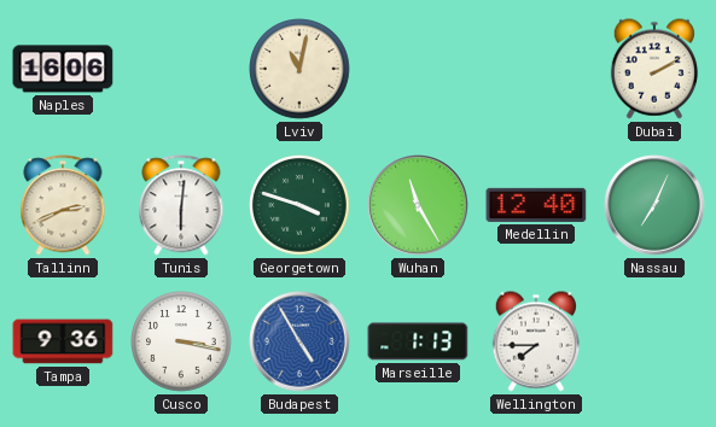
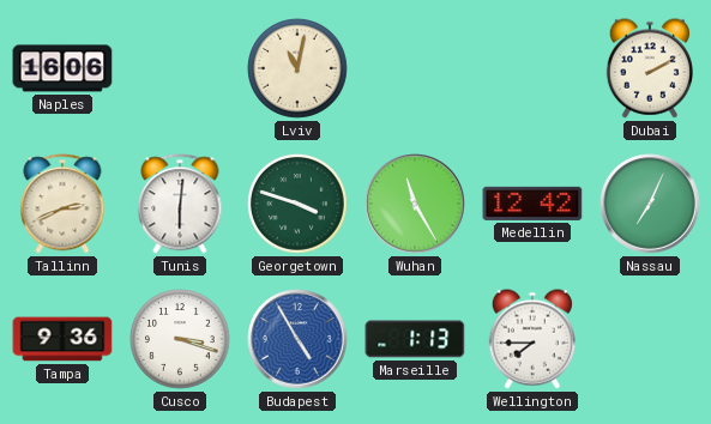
Medellin: 12:40 -> 12:42 (532, 204)
Cusco: 3:17 -> 3:18 (181, 340)
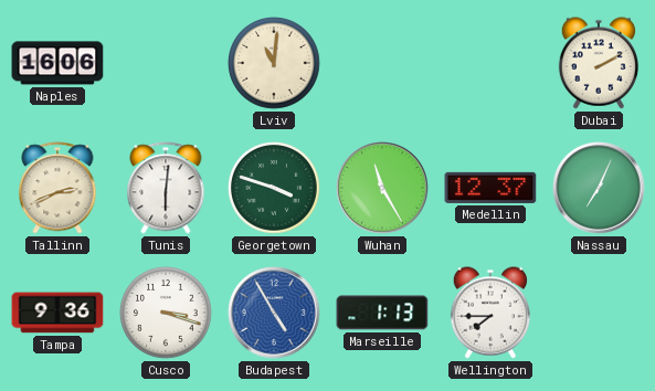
Lviv: 11:02 -> 11:01 (275, 64)
Medellin: 12:42 -> 12:37 (490, 188)
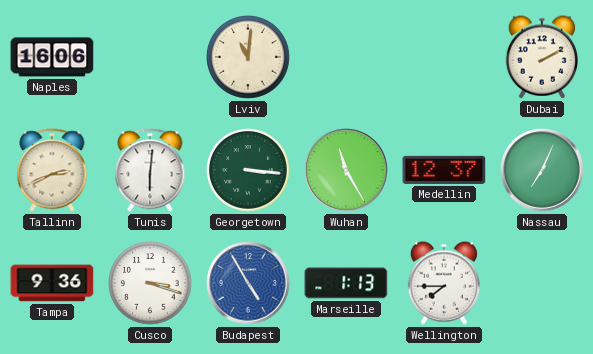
Georgetown: 3:48 -> 3:16 (249, 171)
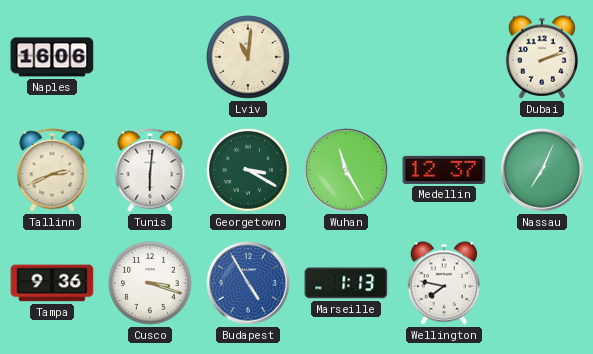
Dubai: 2:10 -> 2:12 (542, 57)
Georgetown: 3:16 -> 3:20 (249, 171)
Wellington: 7:45 -> 7:47 (444, 283)
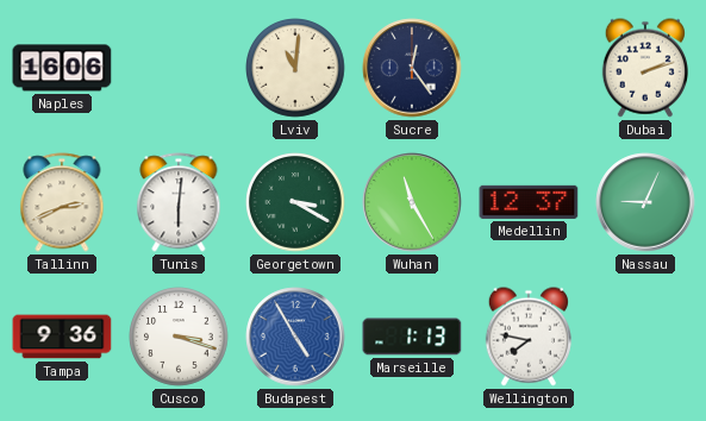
Sucre: none -> 12:24 (412, 68)
Nassau: 7:04 -> 9:04 (645, 202)
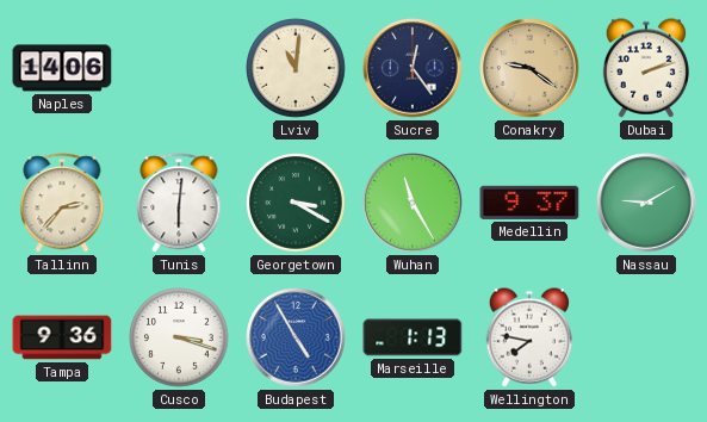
Naples: 16:06 -> 14:06 (62, 68)
Conakry: none -> 9:21 (529, 68)
Tallinn: 2:41 -> 2:37 (62, 203)
Medellin: 12:37 -> 9:37 (529, 203)
Nassau: 9:04 -> 9:10 (646, 203)
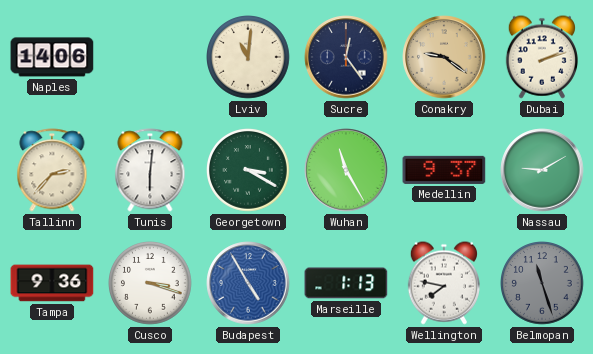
Belmopan: none -> 11:27 (543, 284)
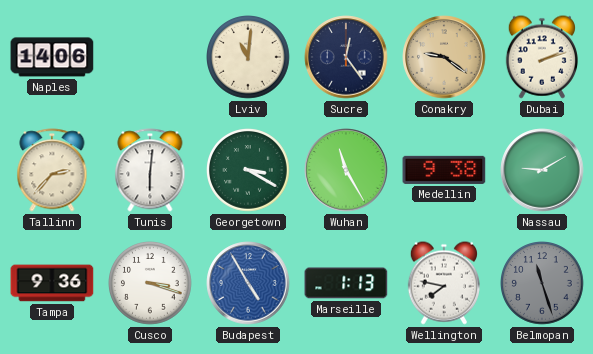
Medellin: 9:37 -> 9:38 (444, 170)
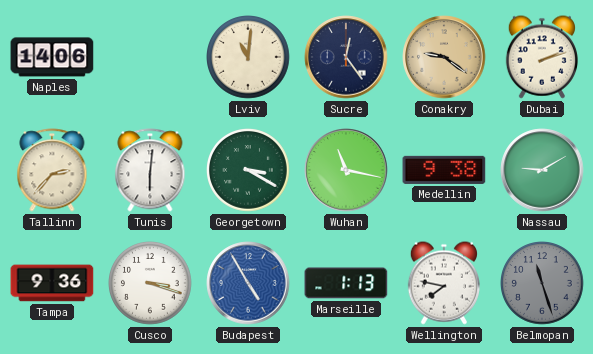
Wuhan: 11:25 -> 11:17 (346, 170)
